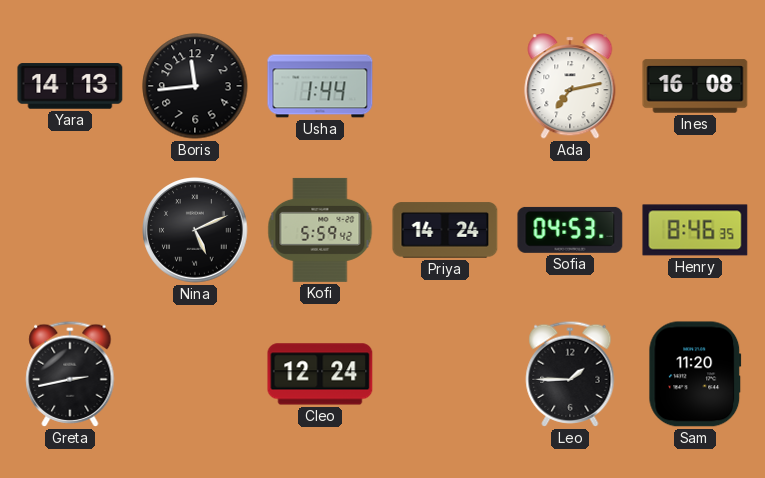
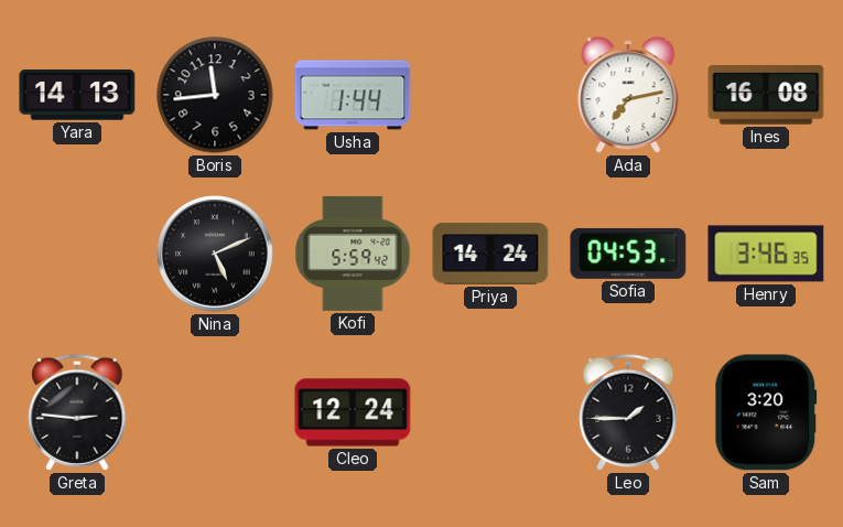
Henry: 8:46 -> 3:46 (766, 254)
Greta: 2:43 -> 2:46 (77, 412)
Sam: 11:20 -> 3:20 (766, 412)
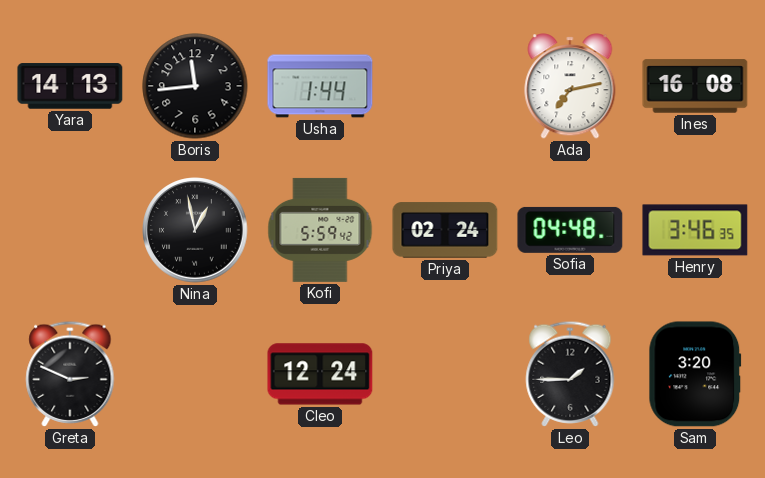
Nina: 5:11 -> 12:58 (195, 230)
Priya: 14:24 -> 02:24 (445, 230)
Sofia: 04:53 -> 04:48 (570, 230)
Greta: 2:46 -> 2:49 (70, 374)
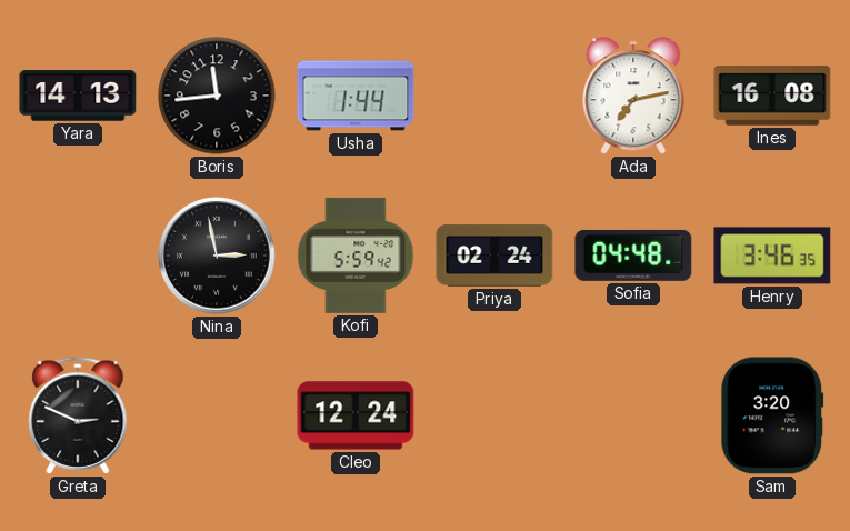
Nina: 12:58 -> 2:58 (217, 256)
Leo: 1:45 -> none (570, 374)
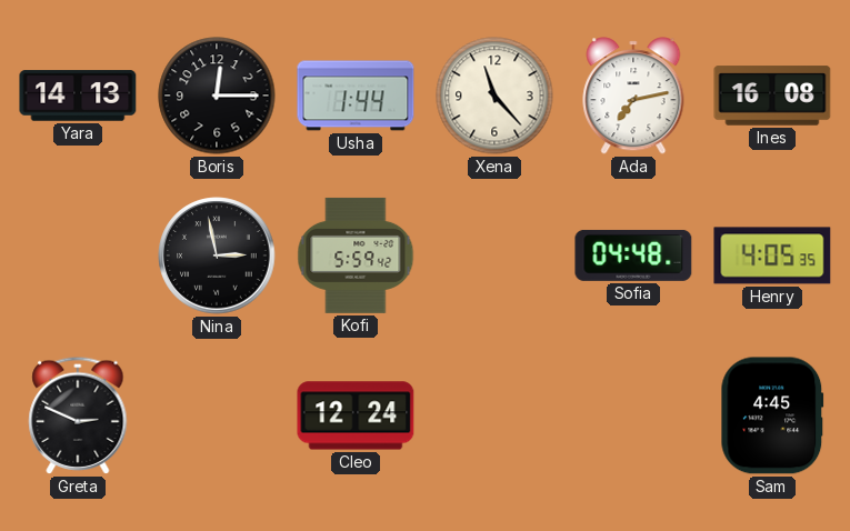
Boris: 11:44 -> 12:15 (217, 96)
Xena: none -> 11:23 (494, 96)
Priya: 02:24 -> none (494, 256)
Henry: 3:46 -> 4:05 (772, 256)
Sam: 3:20 -> 4:45 (772, 415)
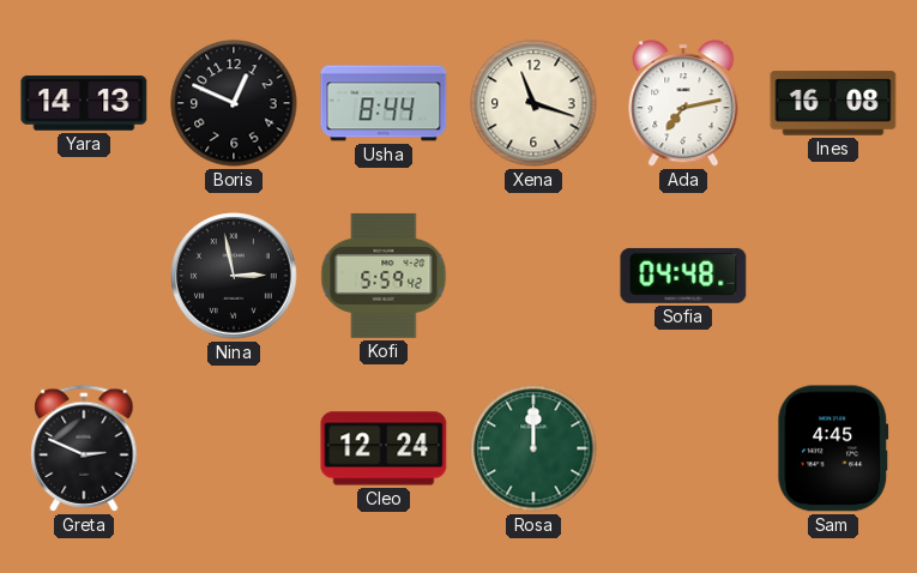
Boris: 12:15 -> 12:49 (234, 103)
Usha: 1:44 -> 8:44 (384, 103)
Xena: 11:23 -> 11:18 (533, 103)
Henry: 4:05 -> none (772, 256)
Rosa: none -> 12:00 (533, 448)
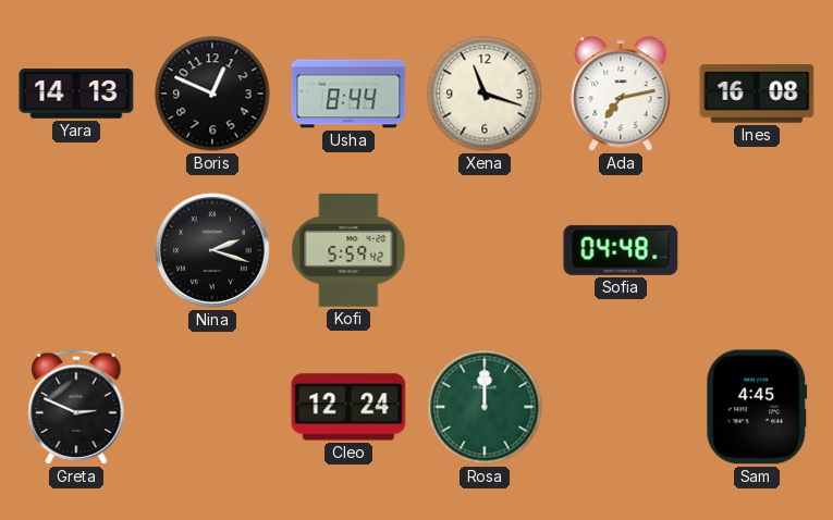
Nina: 2:58 -> 2:18 (212, 250)
